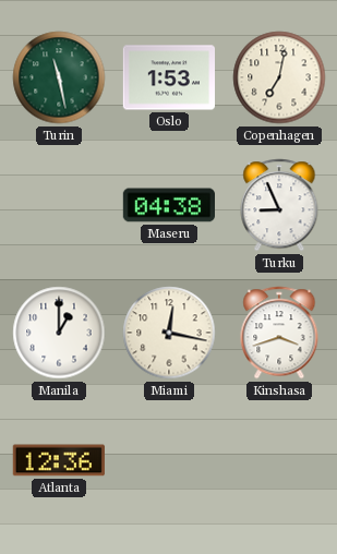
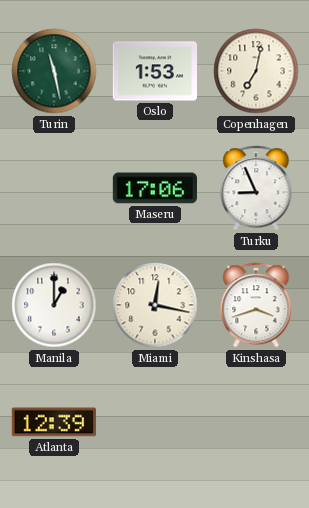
Maseru: 04:38 -> 17:06 (154, 188)
Atlanta: 12:36 -> 12:39 (54, 422)
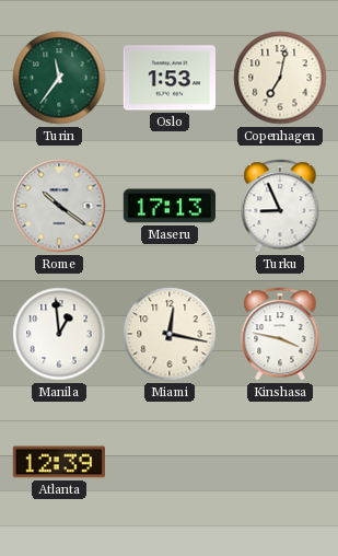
Turin: 11:28 -> 11:36 (59, 78)
Rome: none -> 10:21 (59, 206)
Maseru: 17:06 -> 17:13 (168, 206)
Manila: 1:00 -> 12:59 (59, 334)
Kinshasa: 3:42 -> 3:47 (280, 334)
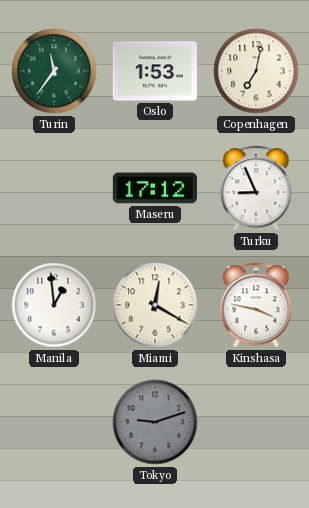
Rome: 10:21 -> none (59, 206)
Maseru: 17:13 -> 17:12 (154, 188)
Miami: 12:17 -> 12:20 (155, 305)
Atlanta: 12:39 -> none (59, 462)
Tokyo: none -> 9:12 (155, 422)
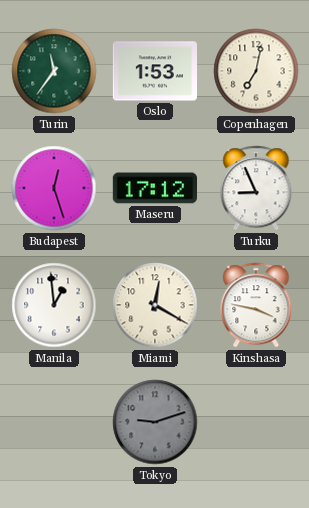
Budapest: none -> 12:27 (54, 188)
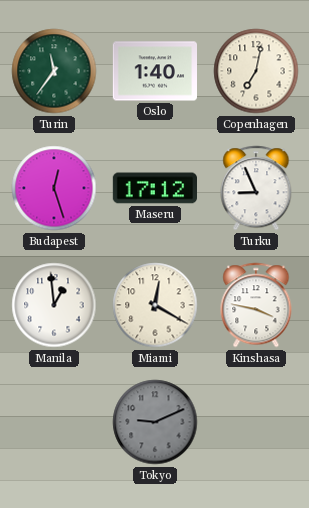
Oslo: 1:53 -> 1:40 (154, 71)
Tokyo: 9:12 -> 9:11 (155, 422)
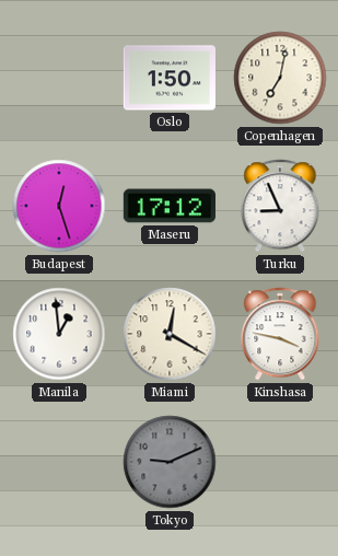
Turin: 11:36 -> none (54, 71)
Oslo: 1:40 -> 1:50 (168, 78)
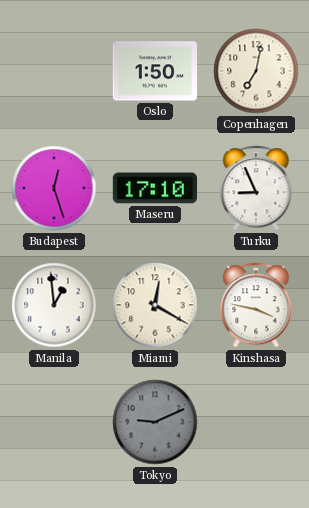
Maseru: 17:12 -> 17:10 (154, 188)
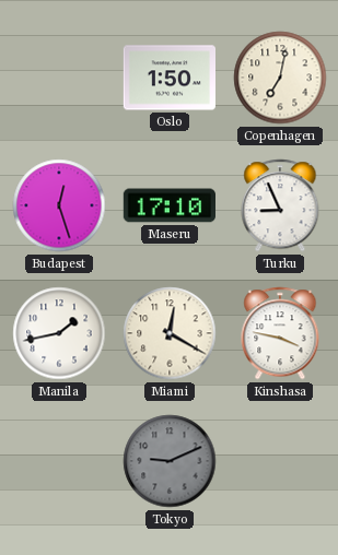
Manila: 12:59 -> 1:43 (59, 333)
